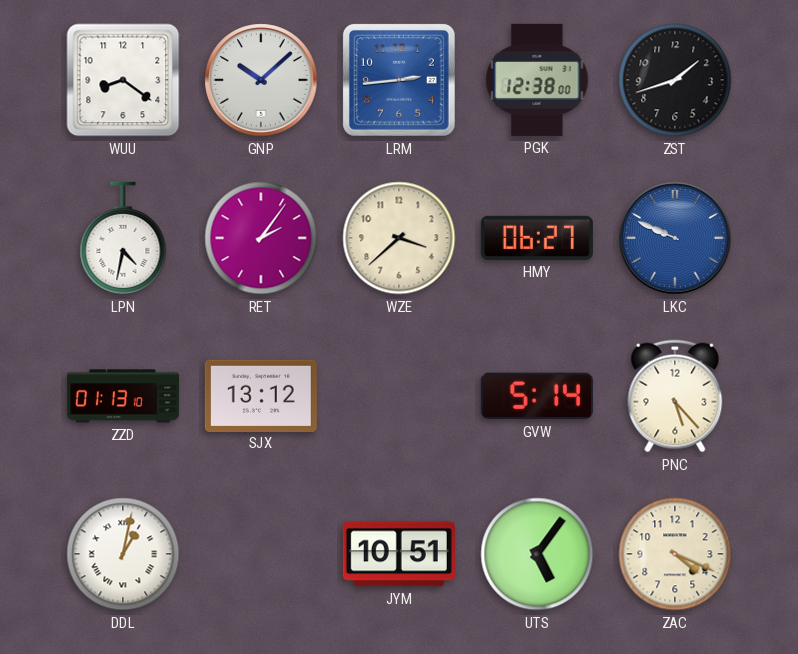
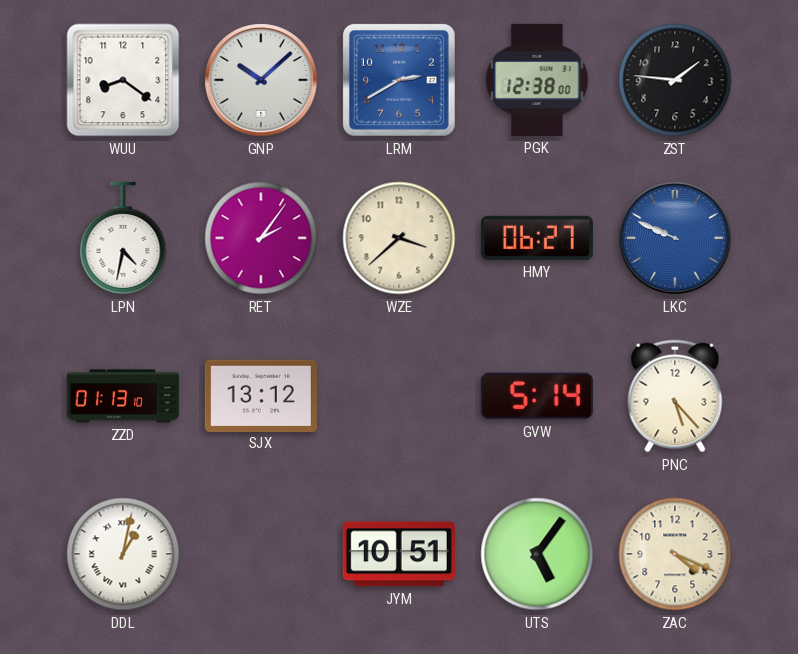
LRM: 2:44 -> 2:40 (399, 80)
ZST: 1:42 -> 1:46 (675, 80)
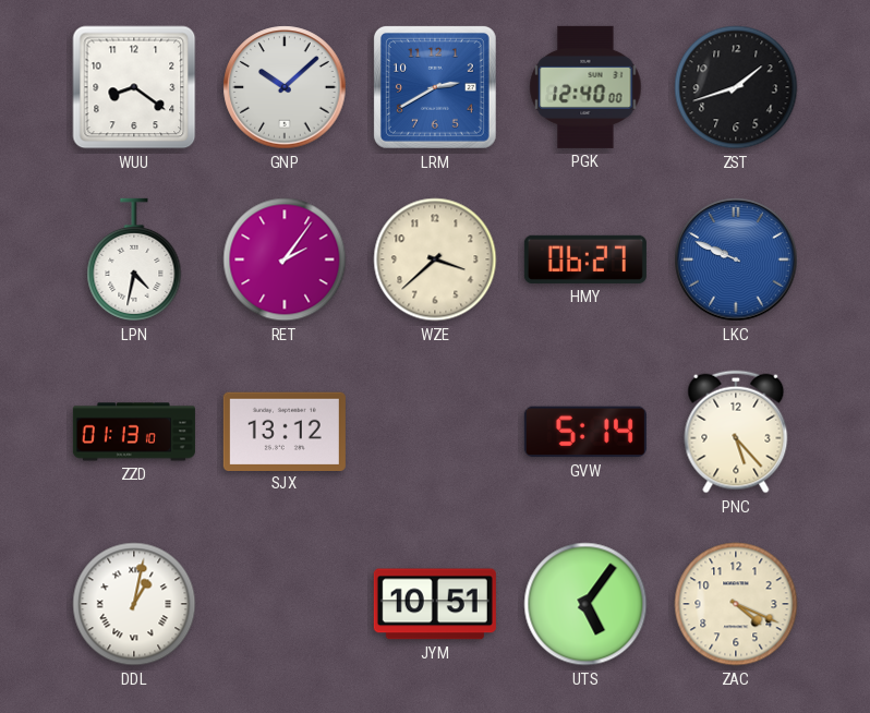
PGK: 12:38 -> 12:40 (585, 87)
ZST: 1:46 -> 1:42 (736, 87)
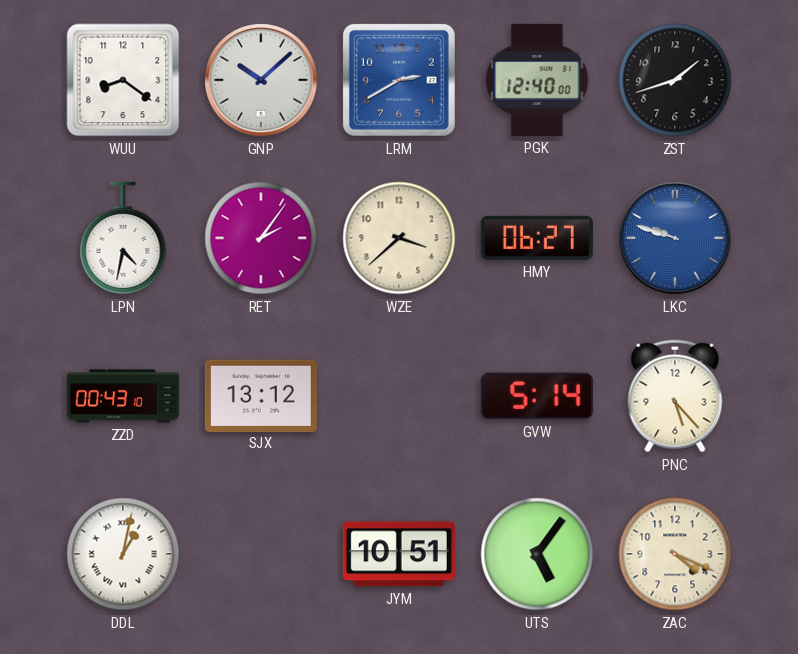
LKC: 9:49 -> 9:48 (675, 238)
ZZD: 01:13 -> 00:43 (123, 396)
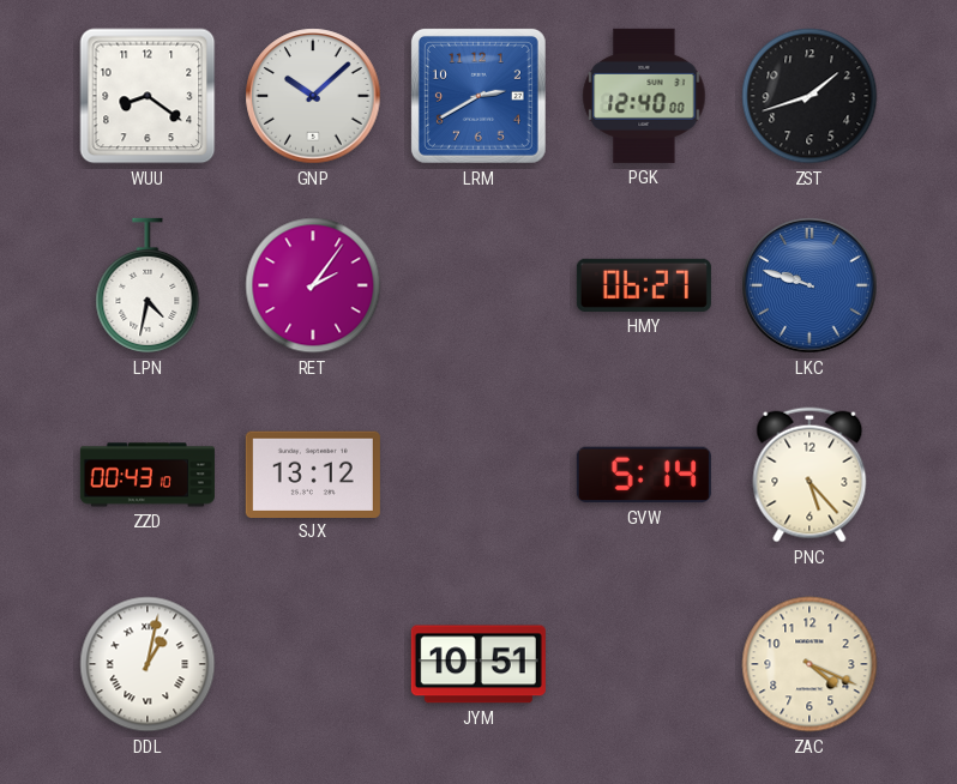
WZE: 3:38 -> none (399, 238)
UTS: 5:06 -> none (537, 554)
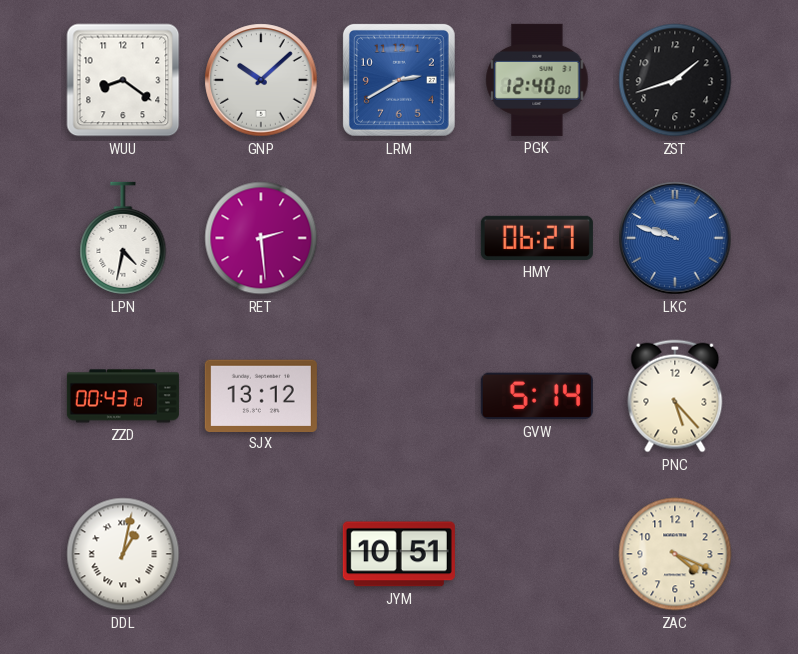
RET: 2:06 -> 2:29 (261, 238)
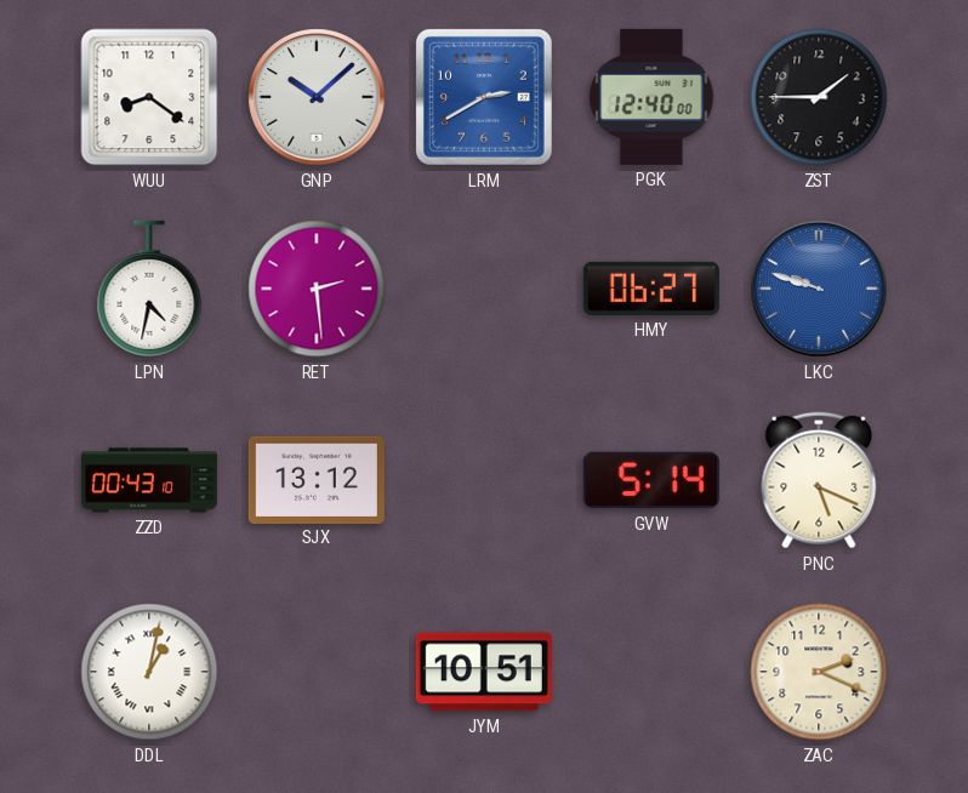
ZST: 1:42 -> 1:45 (819, 97)
PNC: 5:23 -> 5:19 (819, 480)
ZAC: 4:19 -> 2:19 (819, 672)
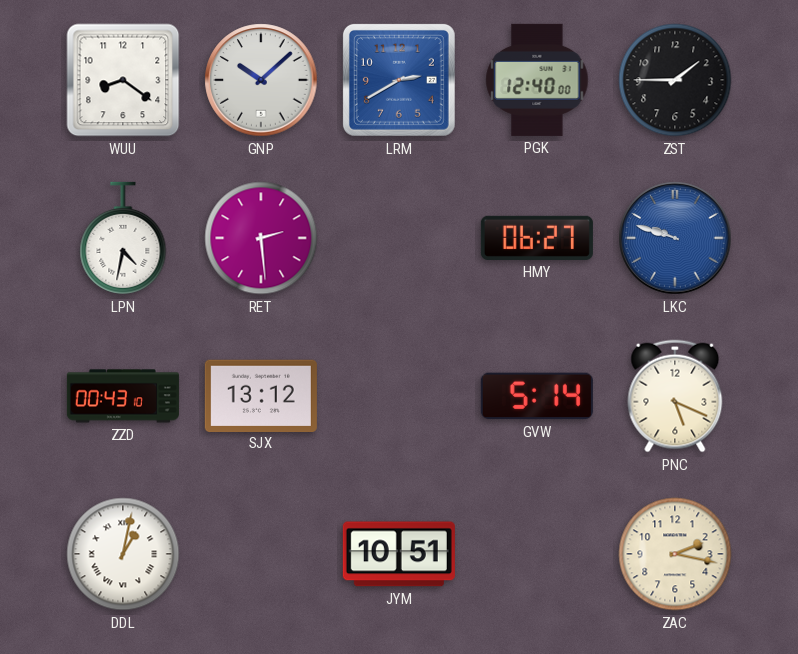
ZAC: 2:19 -> 2:17 (675, 554)
